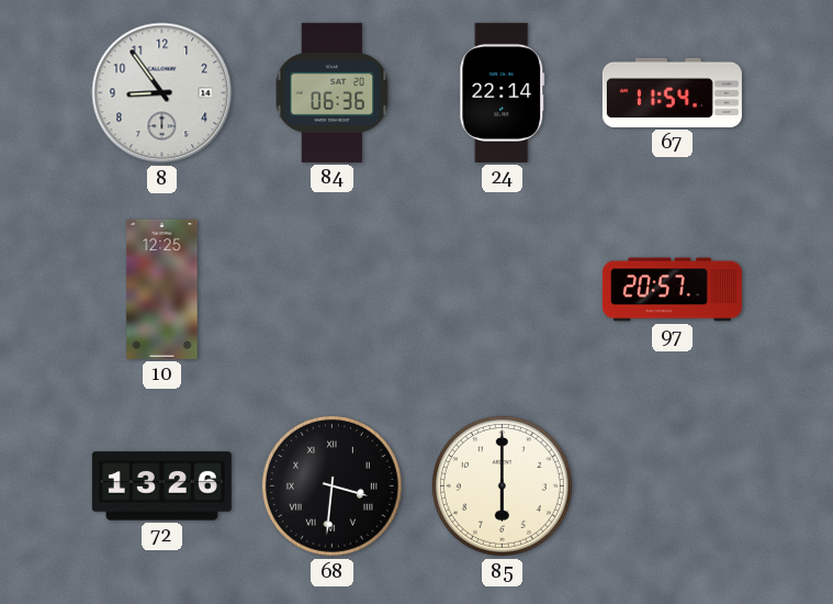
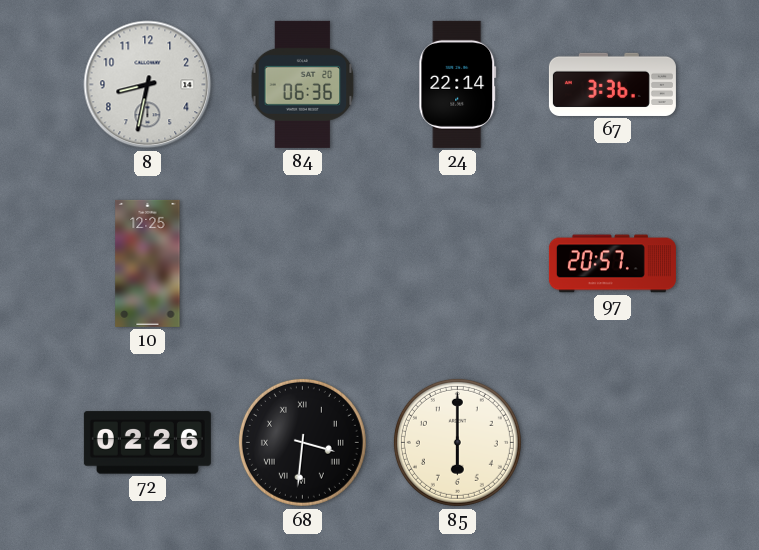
8: 8:54 -> 8:32 (148, 85)
67: 11:54 -> 3:36 (612, 84)
72: 13:26 -> 02:26 (147, 443)
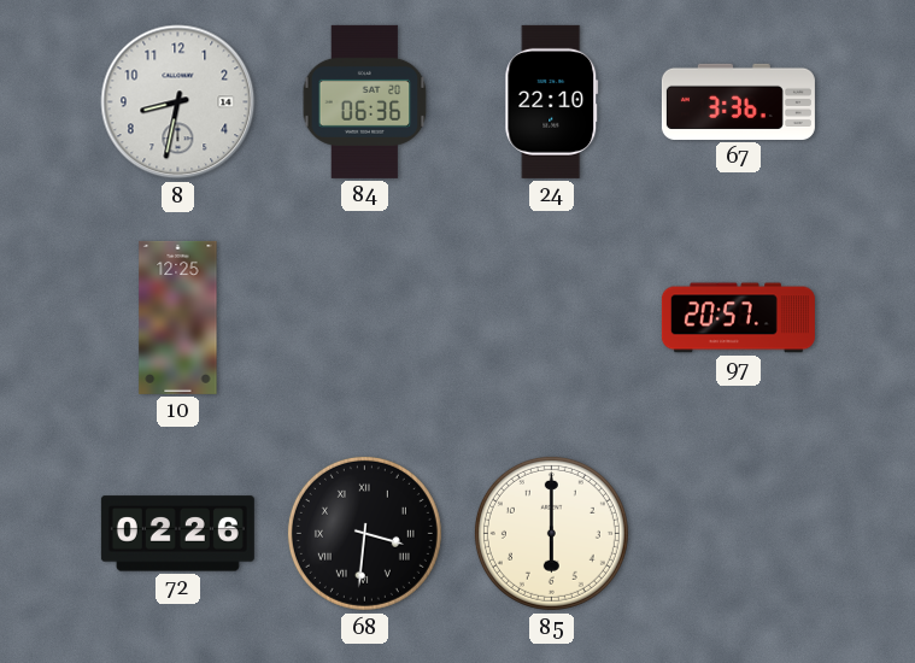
24: 22:14 -> 22:10 (552, 101)
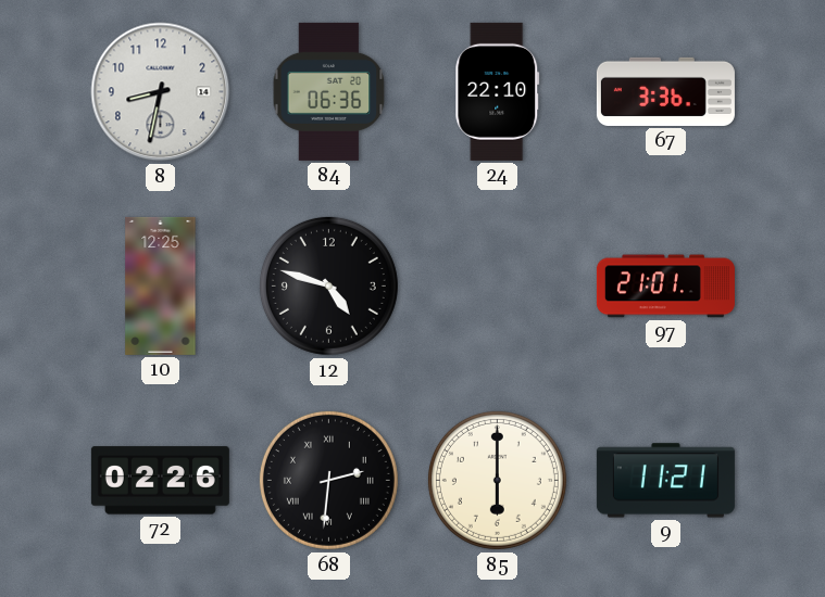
12: none -> 4:48 (328, 285)
97: 20:57 -> 21:01 (665, 287)
68: 3:31 -> 2:31 (328, 480)
9: none -> 11:21 (665, 481)
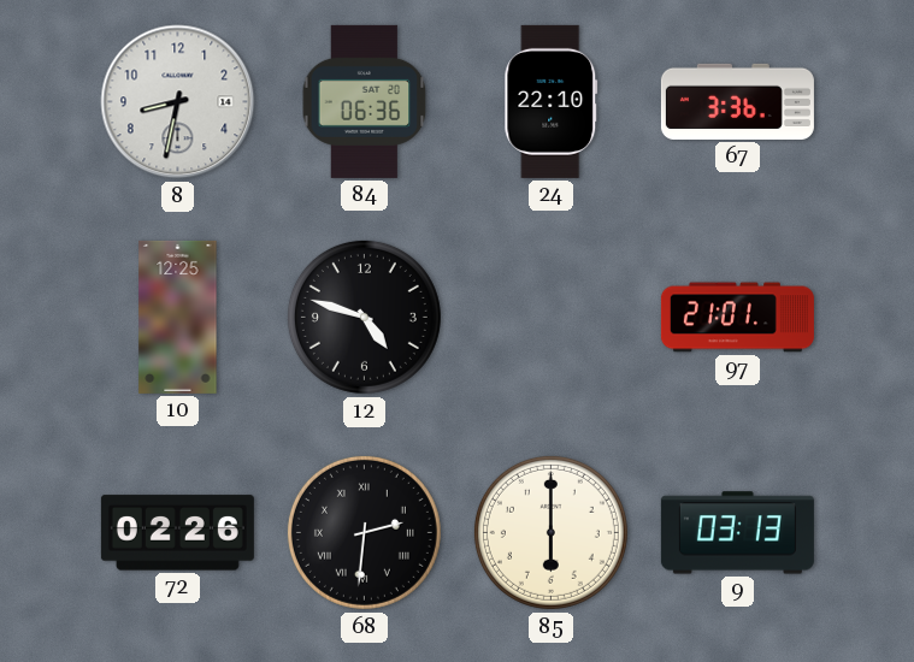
9: 11:21 -> 03:13 (737, 533)
